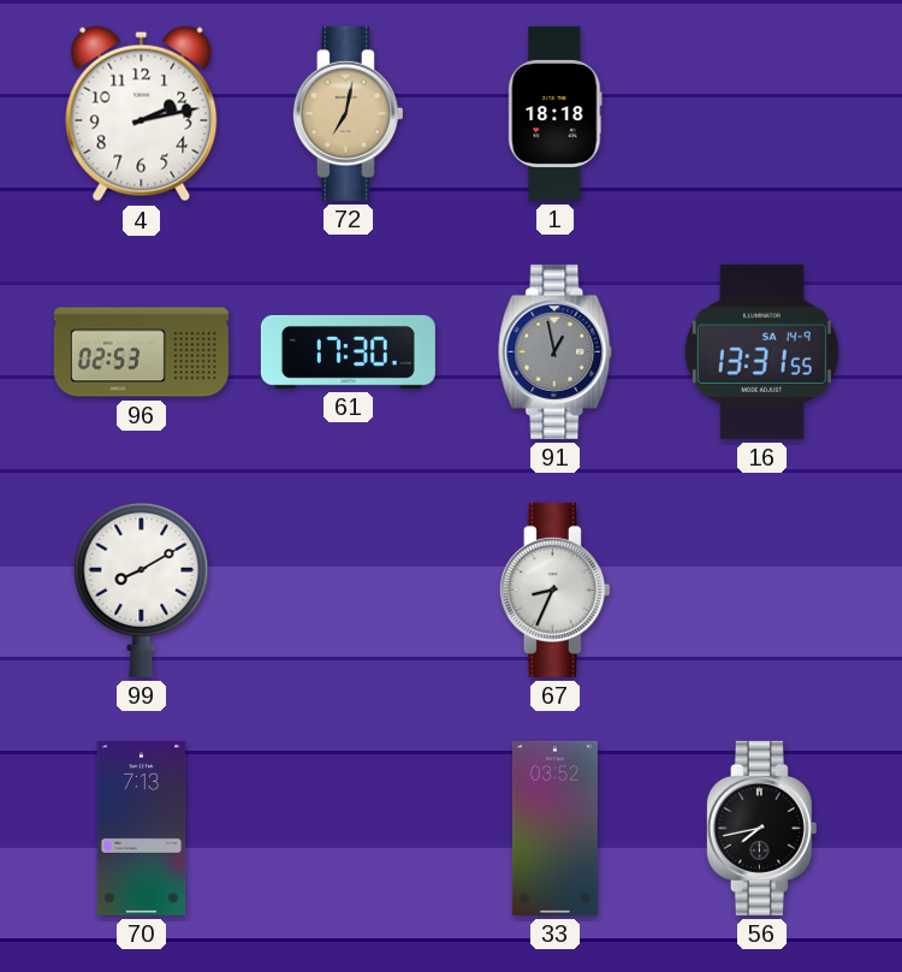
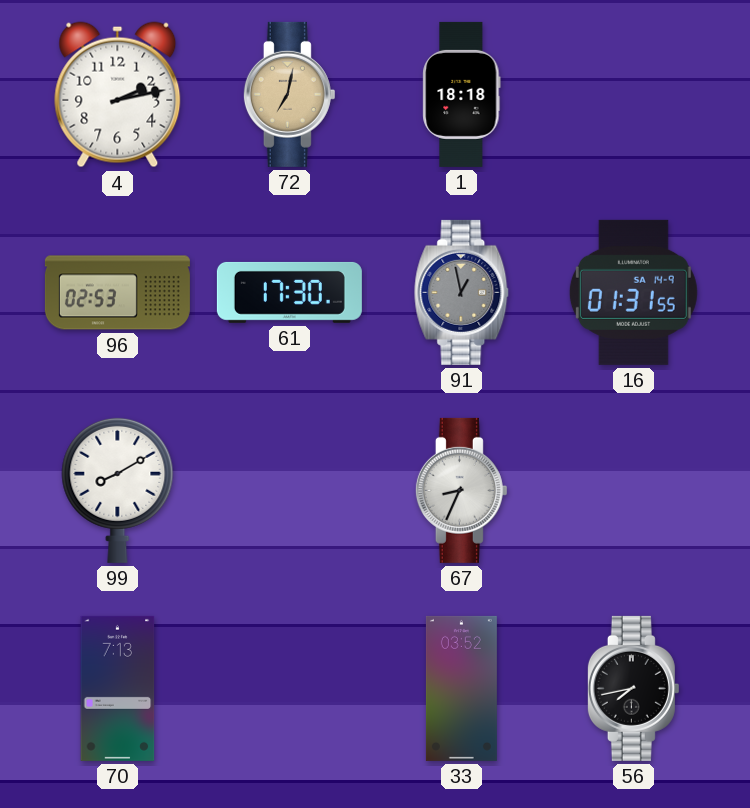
16: 13:31 -> 01:31 (633, 292)
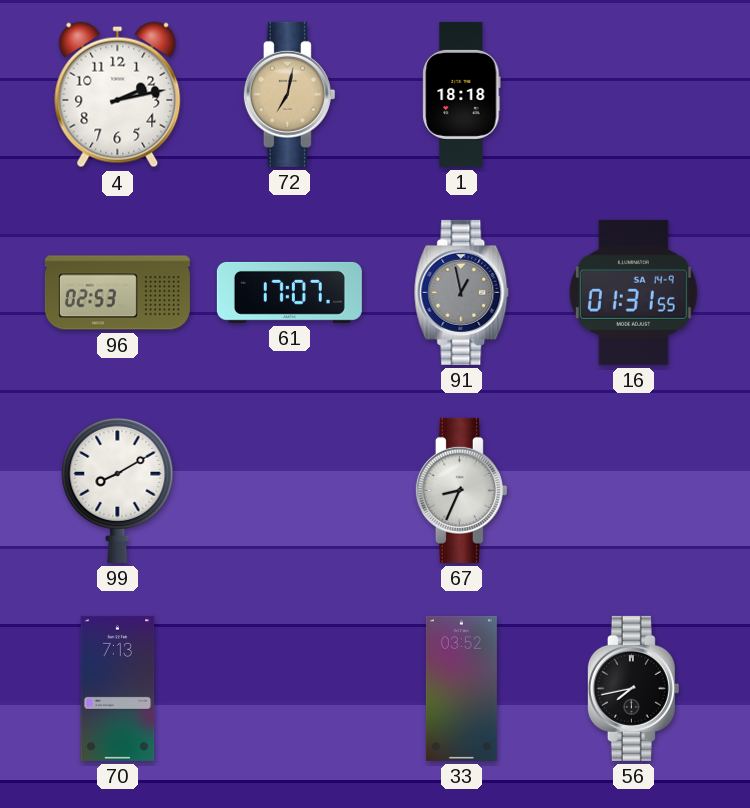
61: 17:30 -> 17:07 (289, 292)
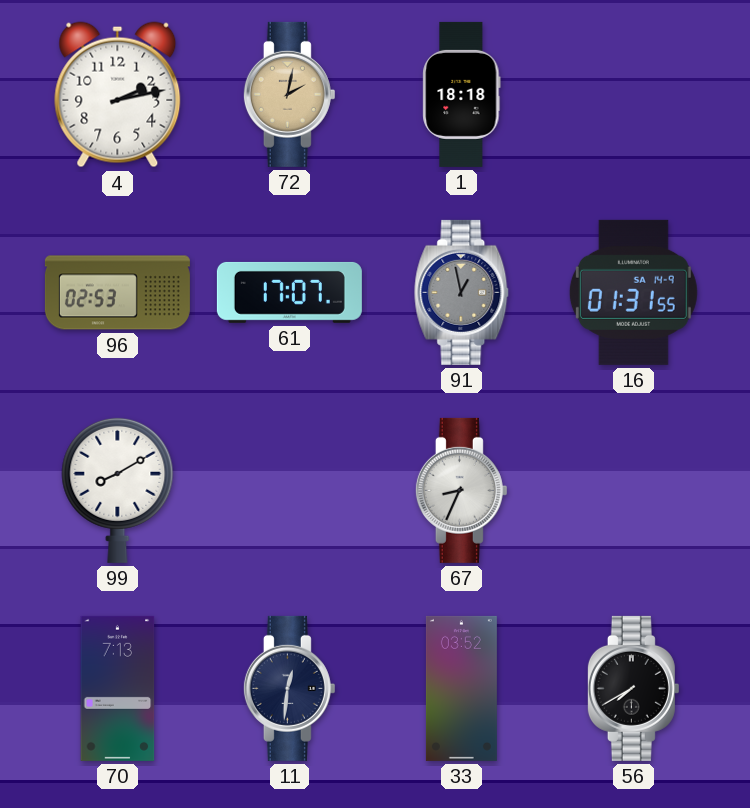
72: 7:02 -> 2:02 (289, 94)
11: none -> 12:31 (289, 688)
56: 7:43 -> 7:40 (633, 688)
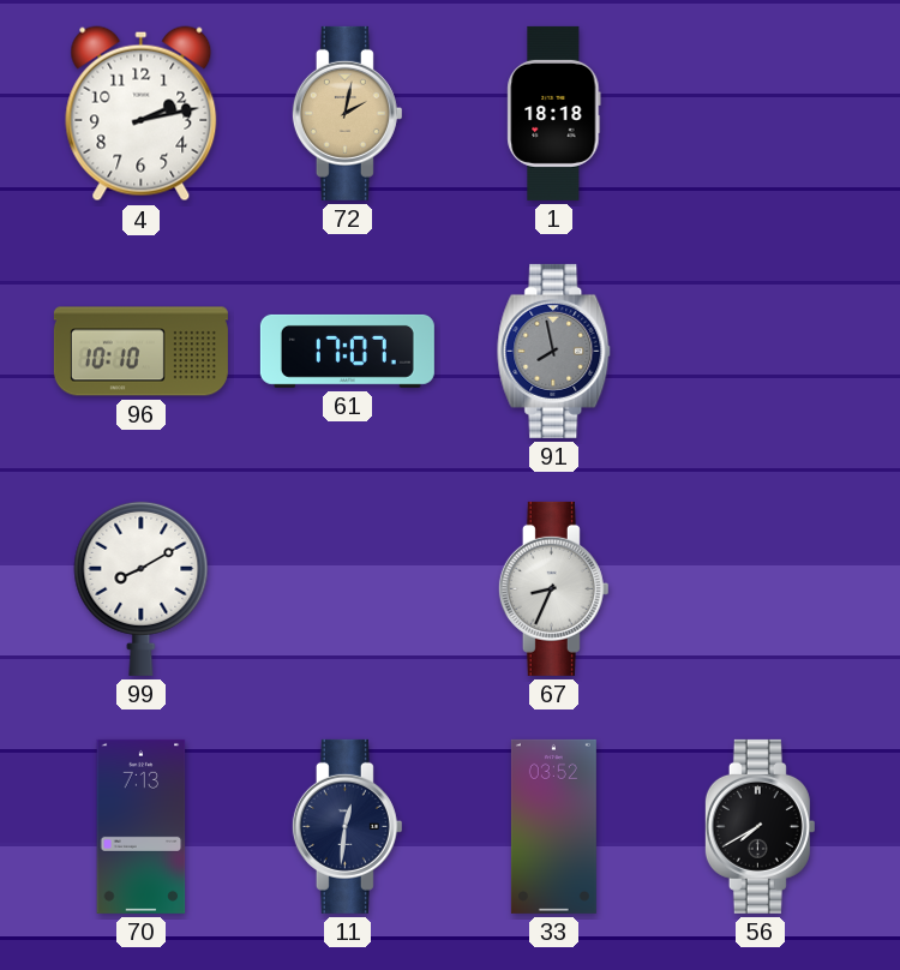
96: 02:53 -> 10:10 (140, 352)
91: 12:58 -> 7:58 (554, 351)
16: 01:31 -> none (633, 292)
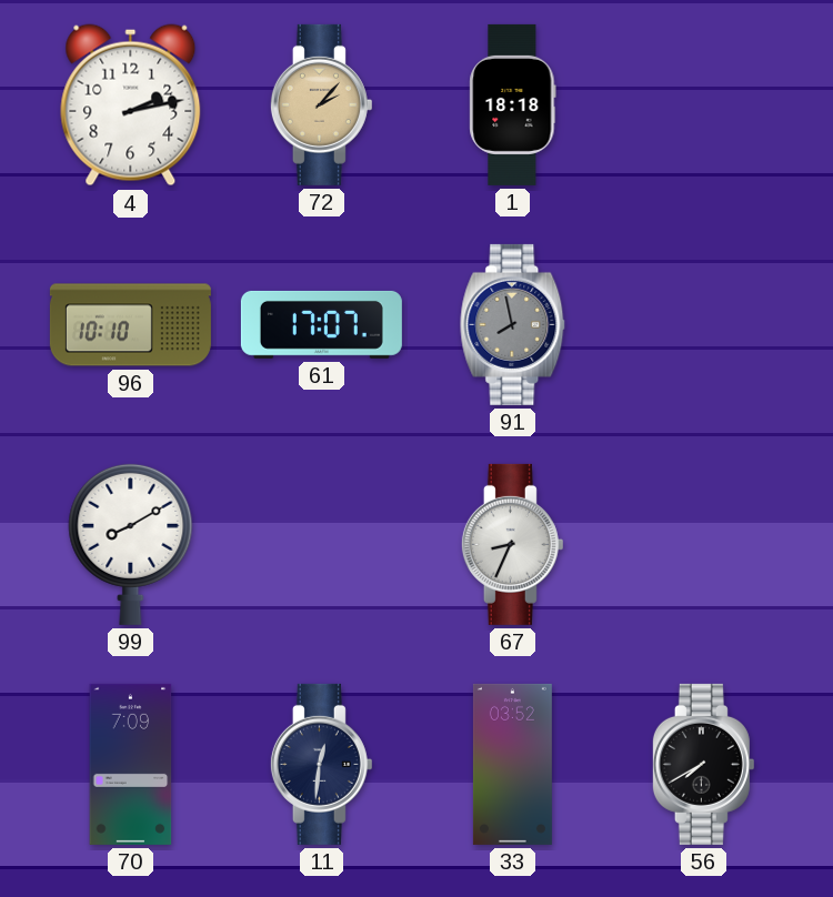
72: 2:02 -> 2:07 (321, 104)
70: 7:13 -> 7:09 (131, 764)
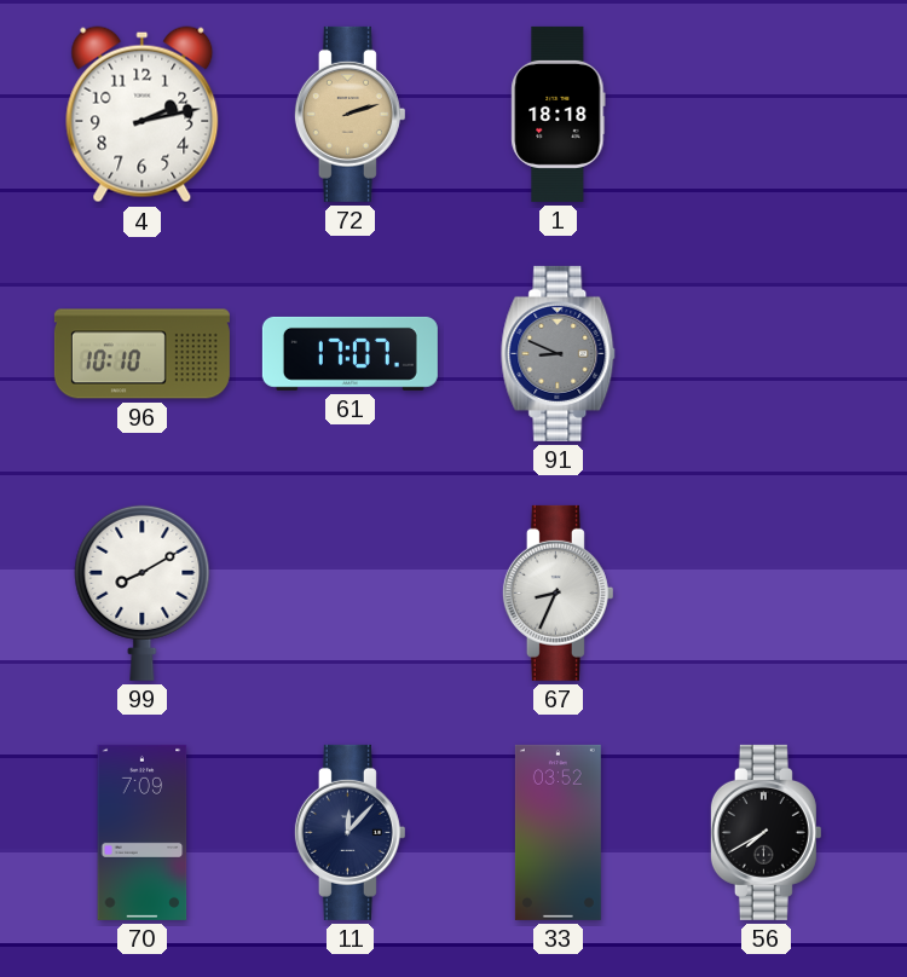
72: 2:07 -> 2:12 (349, 114)
91: 7:58 -> 8:49 (559, 353)
11: 12:31 -> 12:07 (349, 832)
